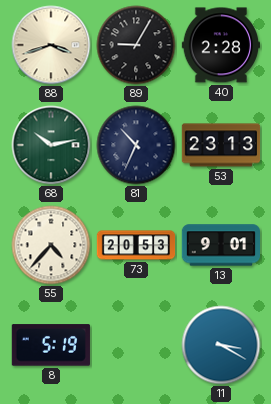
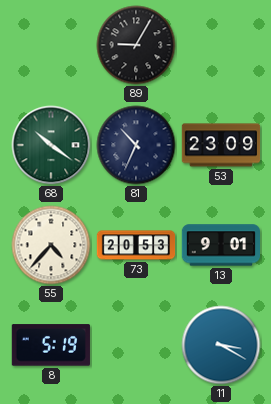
88: 3:42 -> none (51, 45)
40: 2:28 -> none (220, 45)
68: 10:13 -> 10:21 (51, 145)
53: 23:13 -> 23:09 (221, 145)
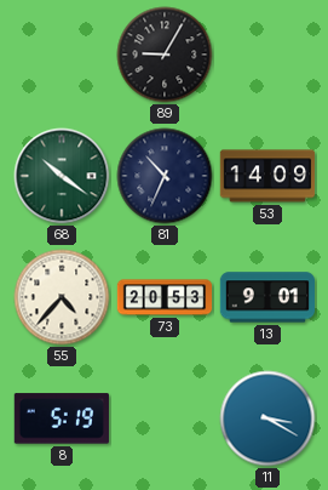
53: 23:09 -> 14:09 (267, 176)
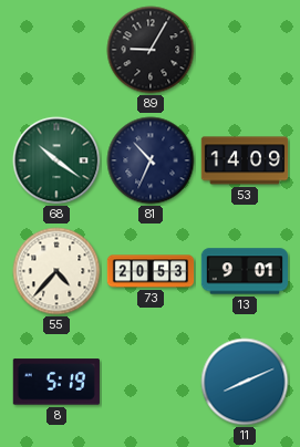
11: 3:20 -> 8:11 (245, 382)
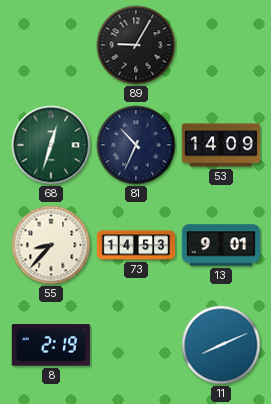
68: 10:21 -> 12:33 (51, 145)
55: 4:37 -> 8:37 (51, 245)
73: 20:53 -> 14:53 (136, 245)
8: 5:19 -> 2:19 (51, 345)
